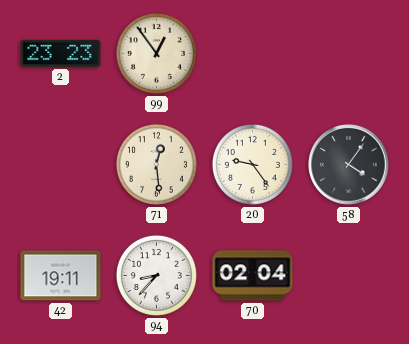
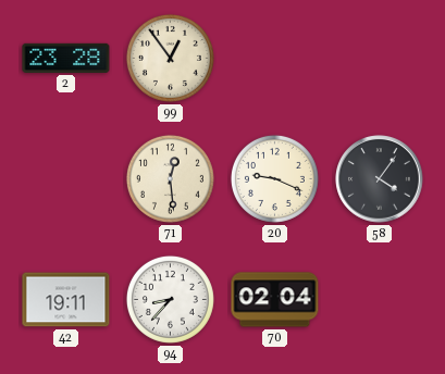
2: 23:23 -> 23:28 (66, 58)
20: 9:24 -> 9:19 (274, 178)
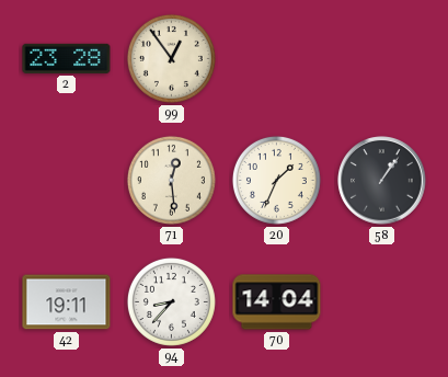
20: 9:19 -> 1:34 (276, 180)
58: 4:06 -> 1:06 (382, 181)
70: 02:04 -> 14:04 (277, 302)
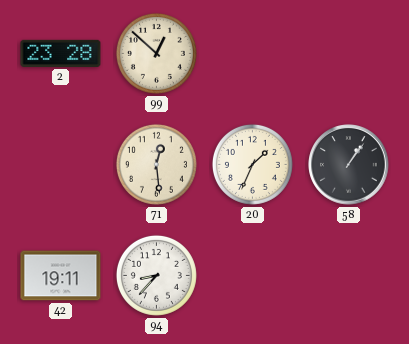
99: 12:54 -> 12:52 (156, 53)
70: 14:04 -> none (277, 302)
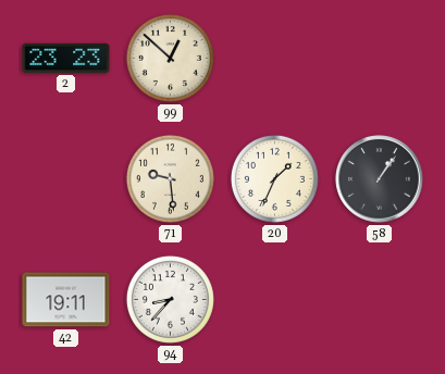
2: 23:28 -> 23:23 (66, 58)
71: 12:29 -> 9:29 (170, 178)
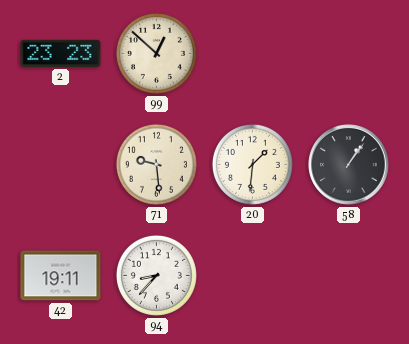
20: 1:34 -> 1:31 (252, 164)
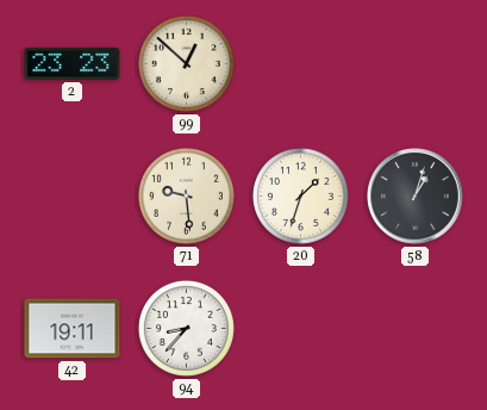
20: 1:31 -> 1:33 (300, 195)
58: 1:06 -> 1:03 (416, 197)
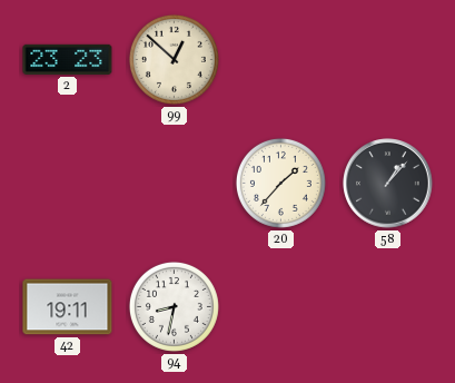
71: 9:29 -> none (186, 195)
20: 1:33 -> 1:37 (280, 183)
58: 1:03 -> 1:07 (388, 184)
94: 8:37 -> 8:32 (174, 306)
